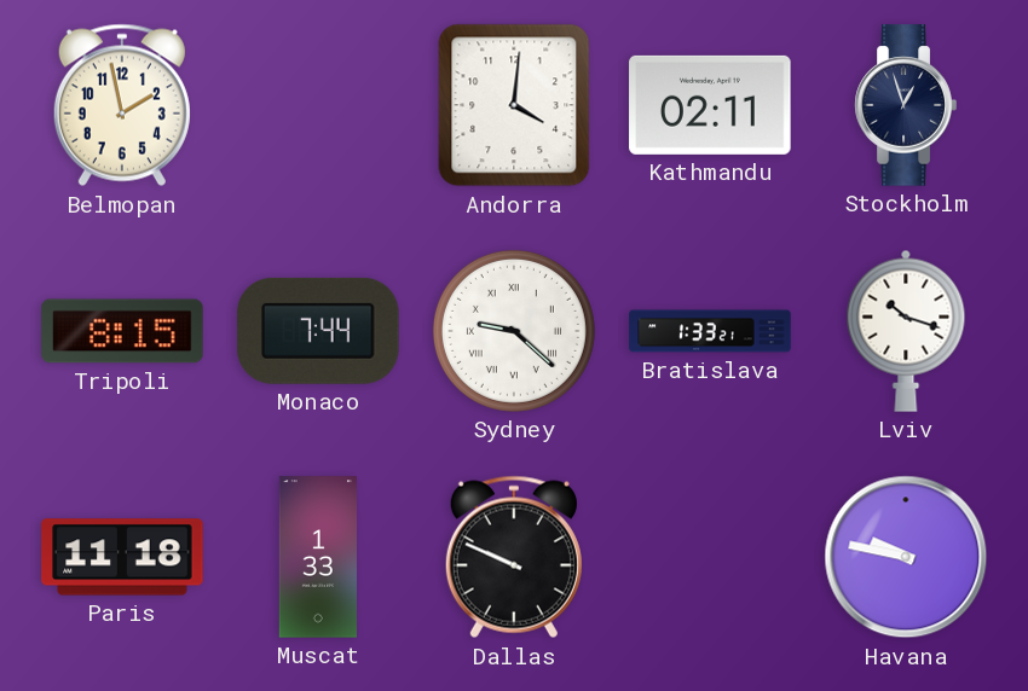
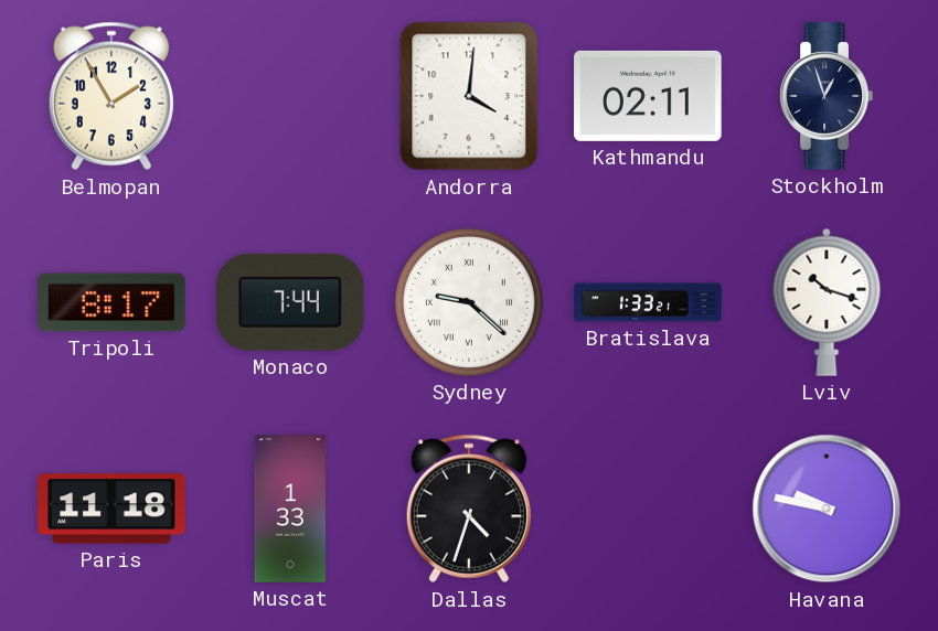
Belmopan: 1:58 -> 1:55 (111, 96)
Tripoli: 8:15 -> 8:17 (111, 302)
Dallas: 9:49 -> 4:33 (469, 509)
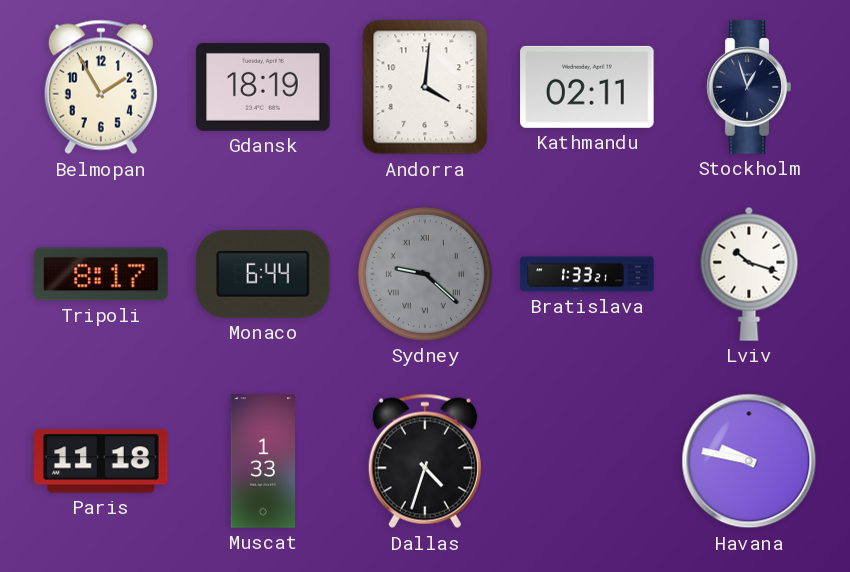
Gdansk: none -> 18:19 (263, 87)
Monaco: 7:44 -> 6:44 (263, 274)
Sydney dial: white -> grey (425, 274)
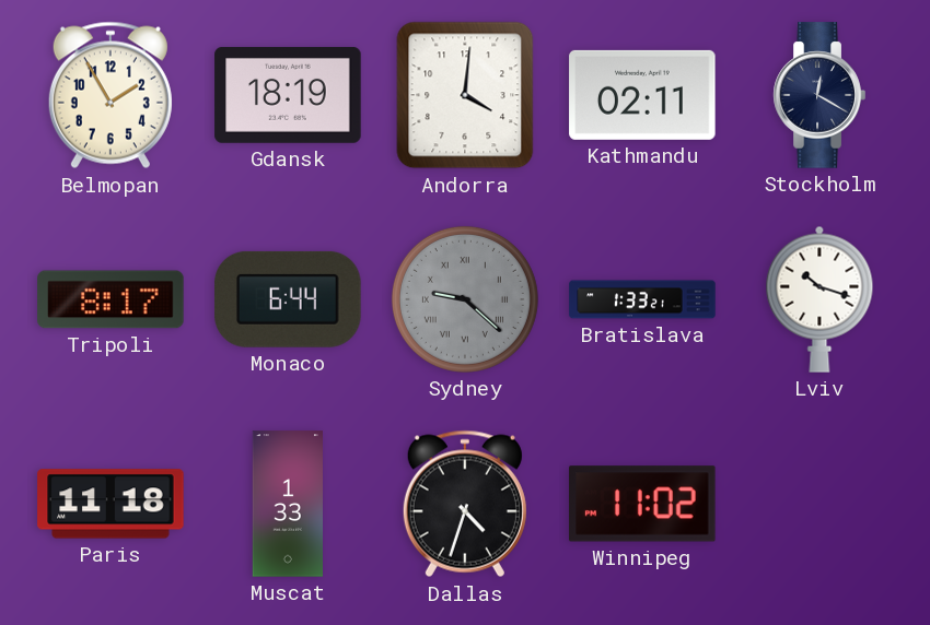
Stockholm: 12:57 -> 12:20 (819, 95)
Winnipeg: none -> 11:02 (642, 504)
Havana: 9:47 -> none (749, 461)
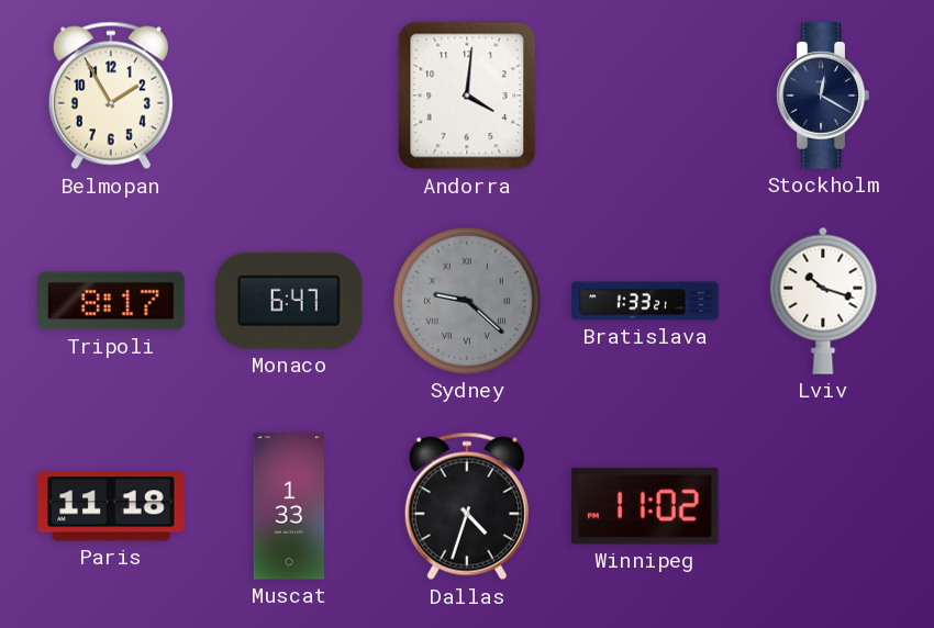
Gdansk: 18:19 -> none (288, 95)
Kathmandu: 02:11 -> none (642, 95)
Monaco: 6:44 -> 6:47 (289, 301)
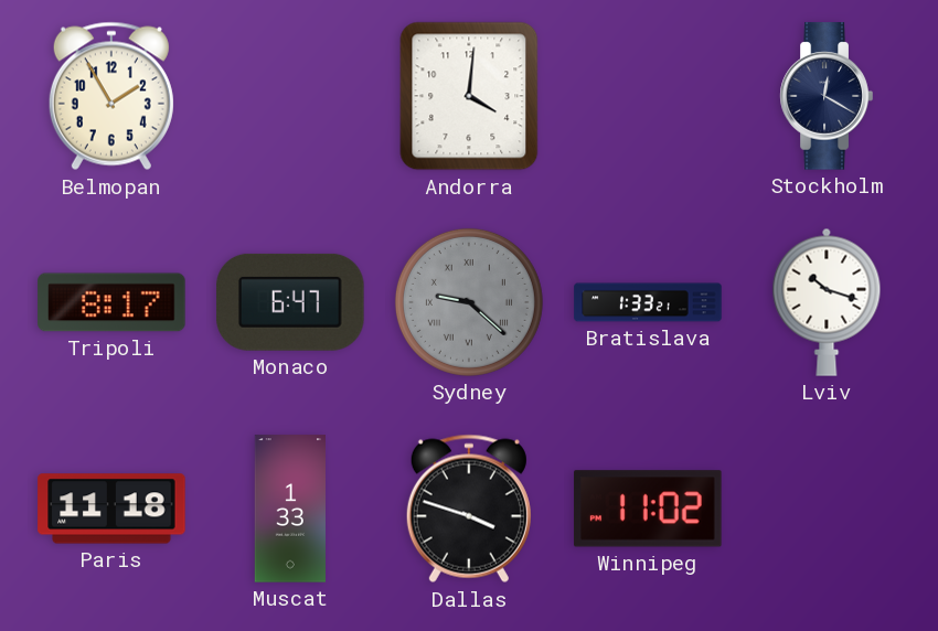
Dallas: 4:33 -> 3:48 (469, 509)
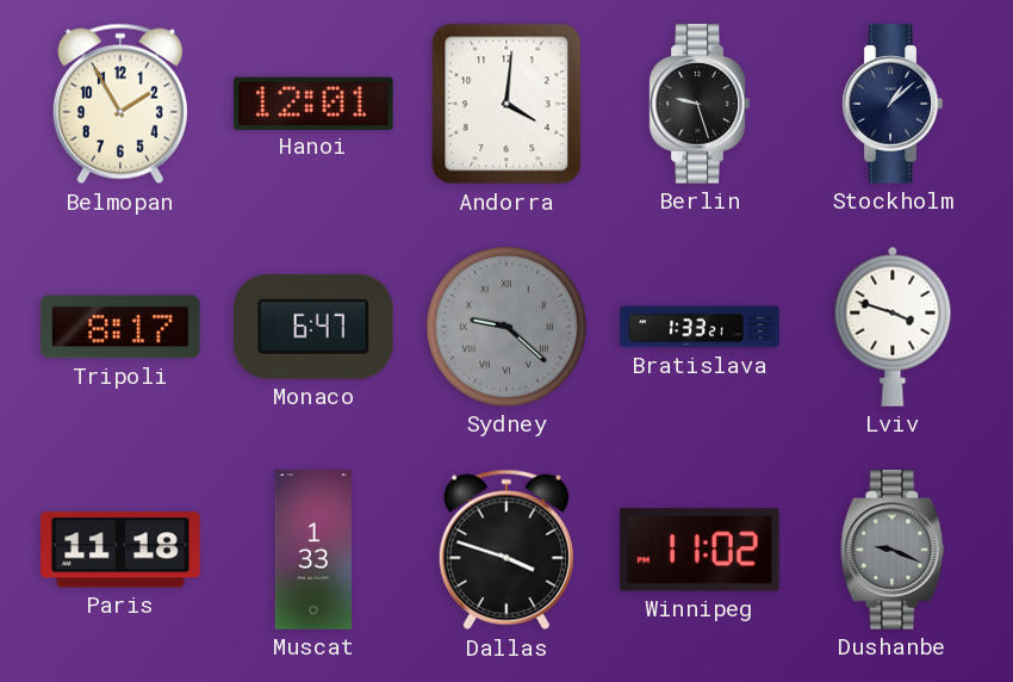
Hanoi: none -> 12:01 (315, 103)
Berlin: none -> 9:27 (700, 104)
Stockholm: 12:20 -> 1:08 (893, 104)
Lviv: 10:18 -> 3:48 (893, 327)
Dushanbe: none -> 9:19 (893, 550)
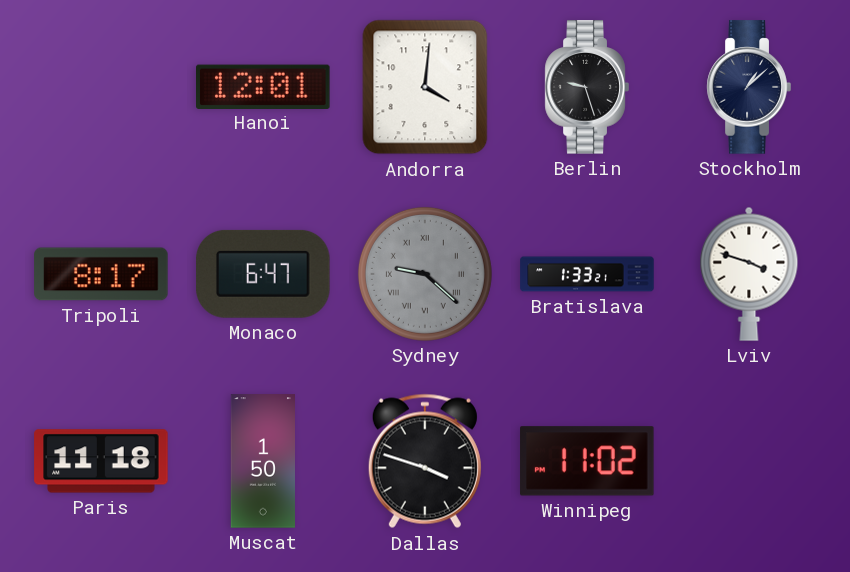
Belmopan: 1:55 -> none (120, 104)
Muscat: 1:33 -> 1:50 (262, 461)
Dushanbe: 9:19 -> none (893, 550)
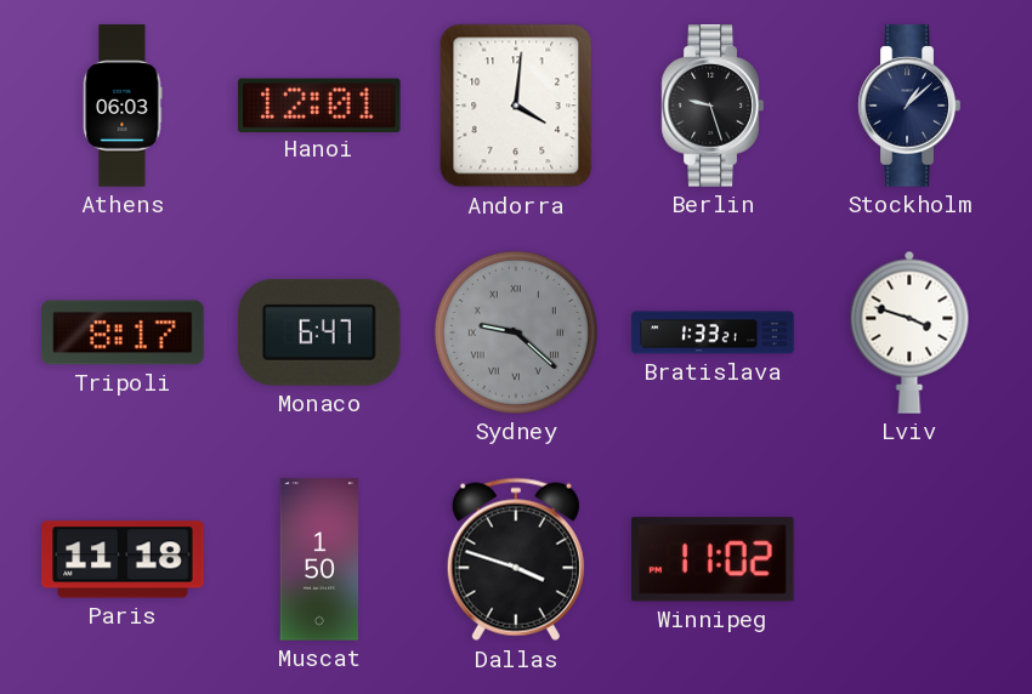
Athens: none -> 06:03 (123, 106)
